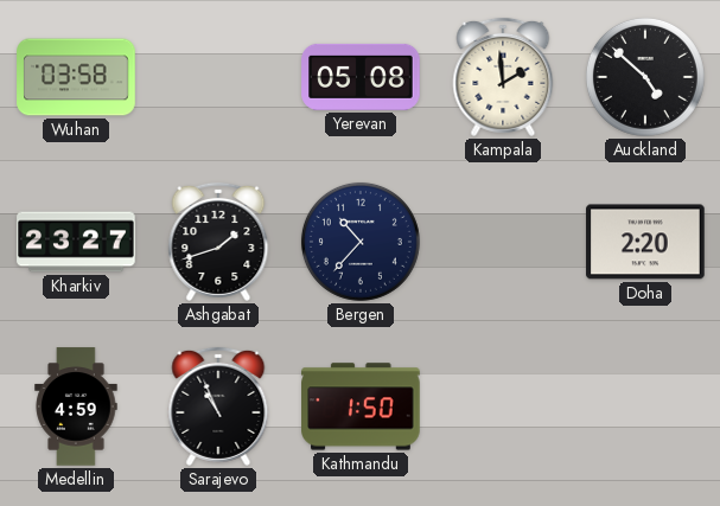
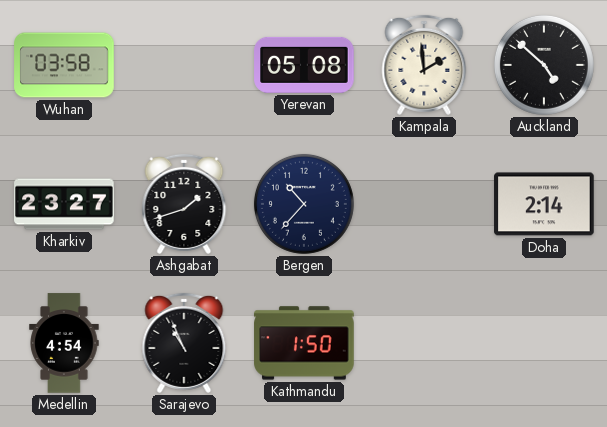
Doha: 2:20 -> 2:14 (544, 204)
Medellin: 4:59 -> 4:54 (64, 343)
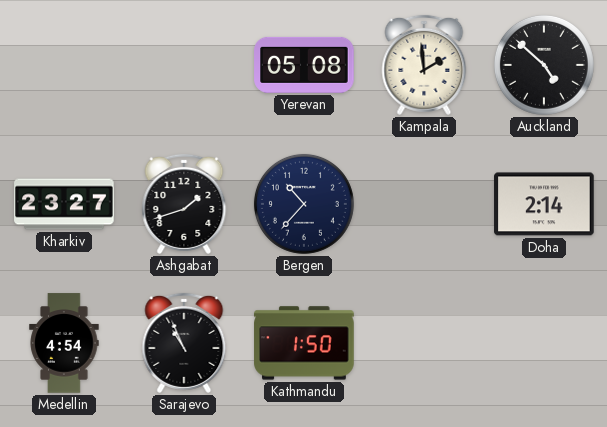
Wuhan: 03:58 -> none (64, 65)
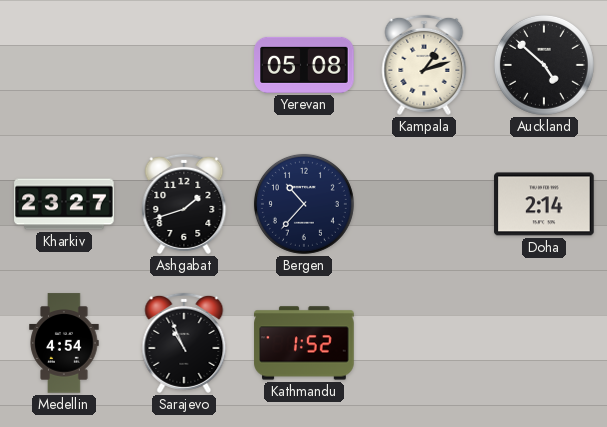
Kampala: 1:59 -> 1:12 (424, 65)
Kathmandu: 1:50 -> 1:52 (304, 343)
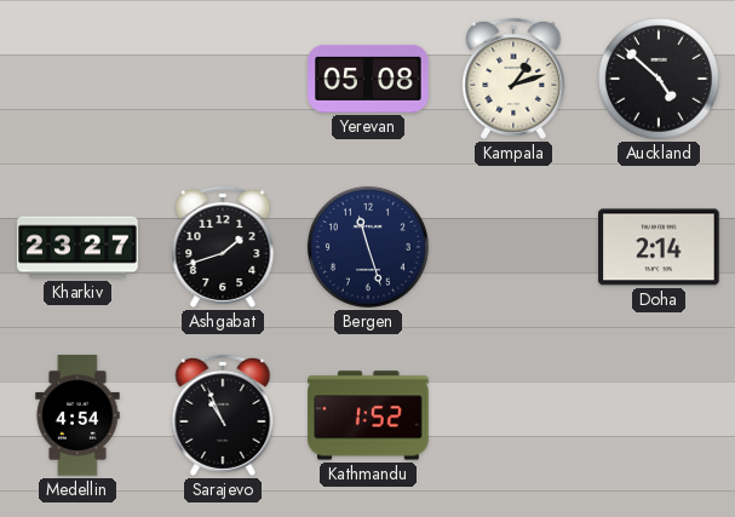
Bergen: 10:37 -> 11:27 (368, 247)
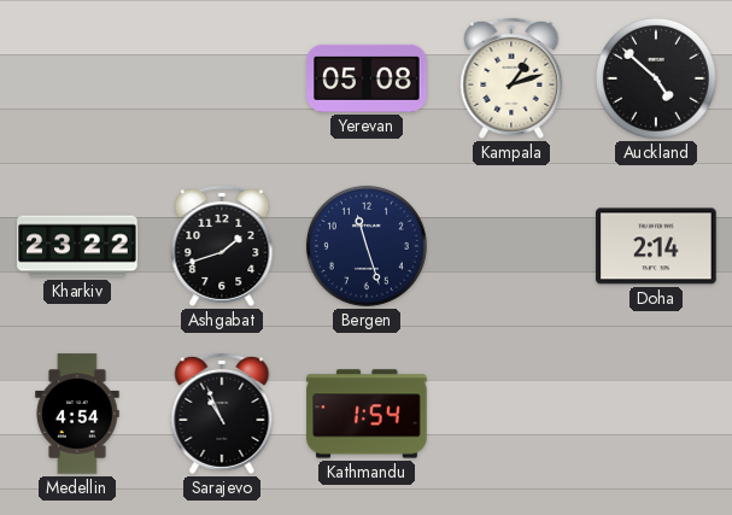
Kharkiv: 23:27 -> 23:22 (77, 246)
Kathmandu: 1:52 -> 1:54 (367, 414)
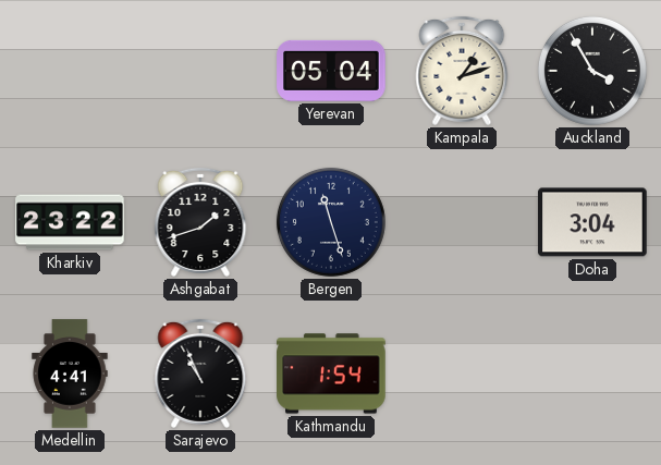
Yerevan: 05:08 -> 05:04 (331, 71)
Auckland: 4:52 -> 3:55 (592, 71)
Doha: 2:14 -> 3:04 (592, 222)
Medellin: 4:54 -> 4:41 (70, 374)
